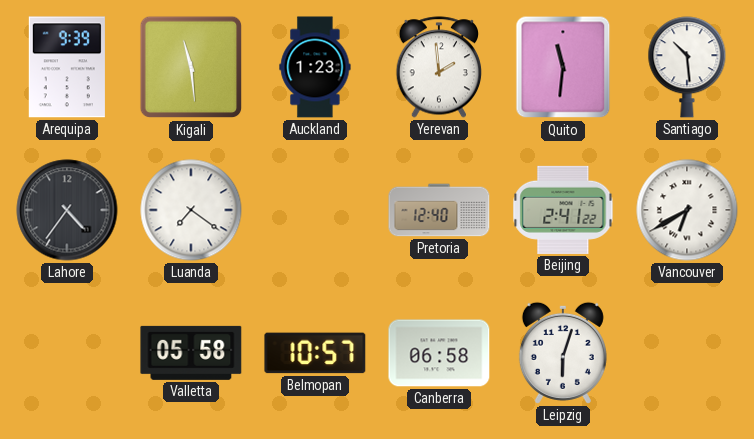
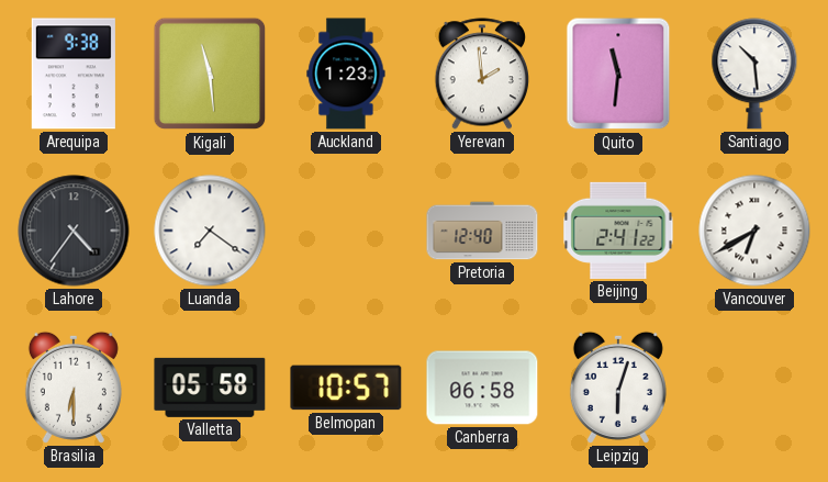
Arequipa: 9:39 -> 9:38 (74, 74)
Brasilia: none -> 6:30 (74, 388)
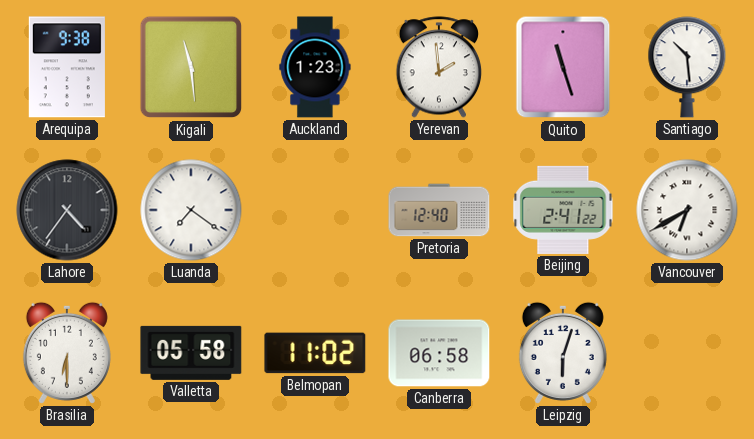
Quito: 11:31 -> 11:27 (563, 67)
Belmopan: 10:57 -> 11:02 (315, 353)
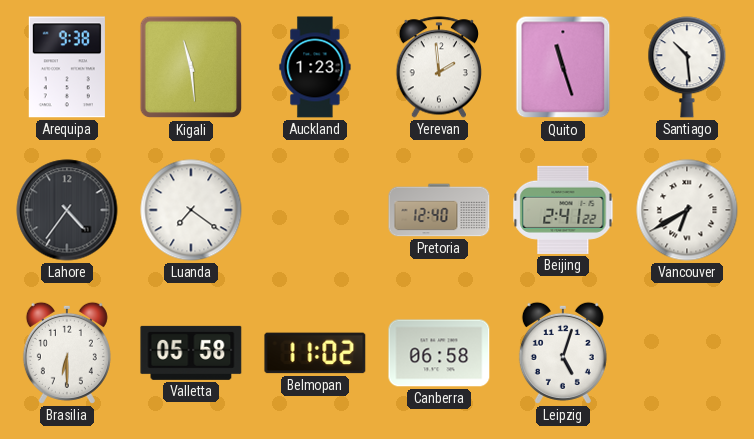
Leipzig: 6:03 -> 5:03 (563, 353)
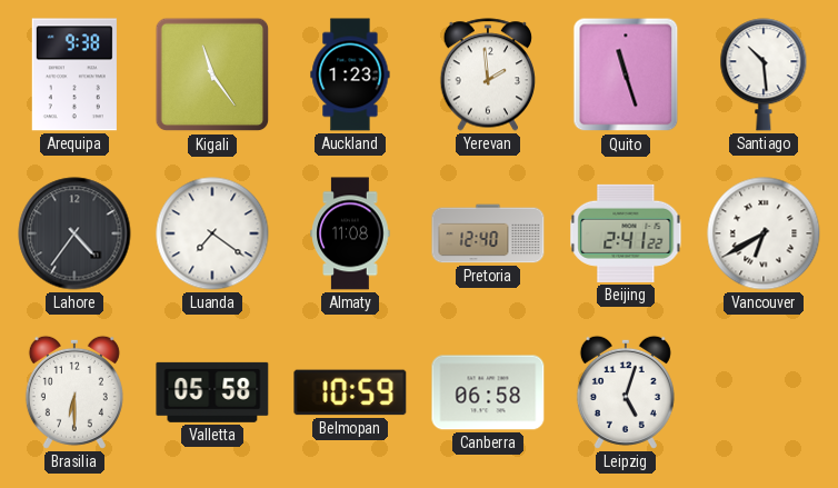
Kigali: 11:29 -> 11:24 (212, 74)
Almaty: none -> 11:08 (350, 233)
Belmopan: 11:02 -> 10:59 (350, 392)
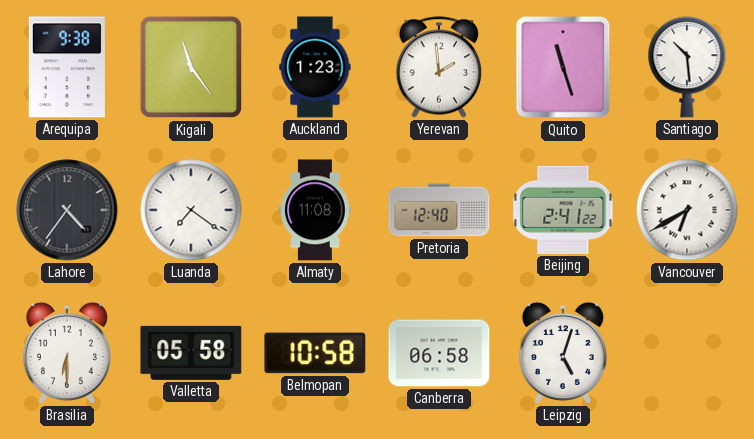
Belmopan: 10:59 -> 10:58 (315, 353)
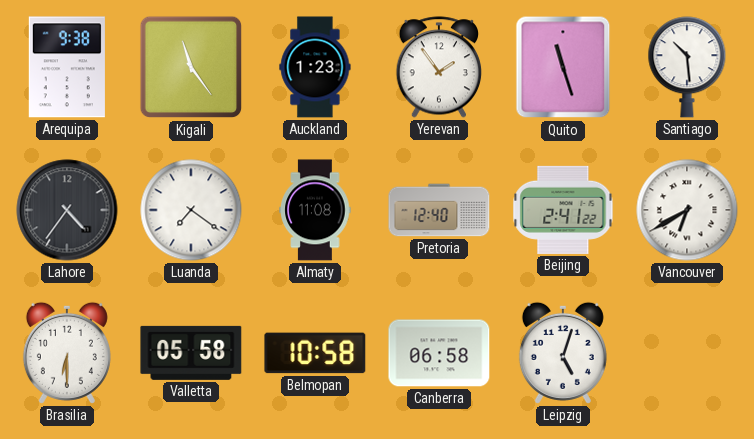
Yerevan: 1:59 -> 1:54 (439, 67)
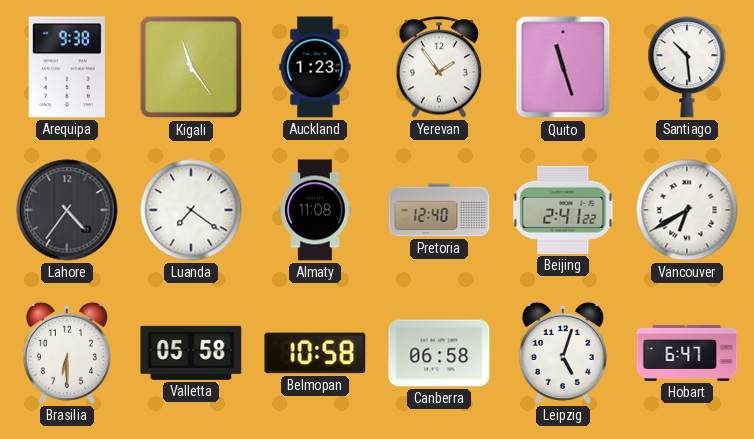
Hobart: none -> 6:47 (687, 353)
